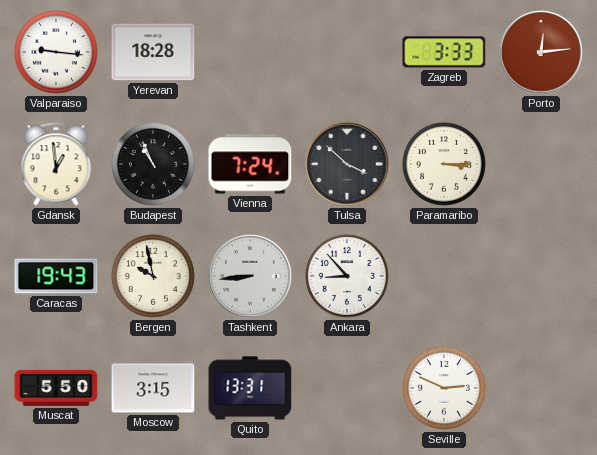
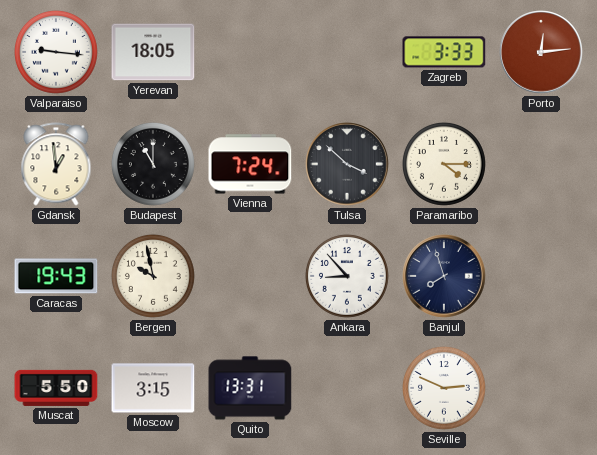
Yerevan: 18:28 -> 18:05 (153, 52)
Budapest: 10:56 -> 11:00 (153, 164)
Paramaribo: 3:15 -> 4:15 (444, 164)
Tashkent: 8:44 -> none (250, 276)
Banjul: none -> 7:57 (444, 276)
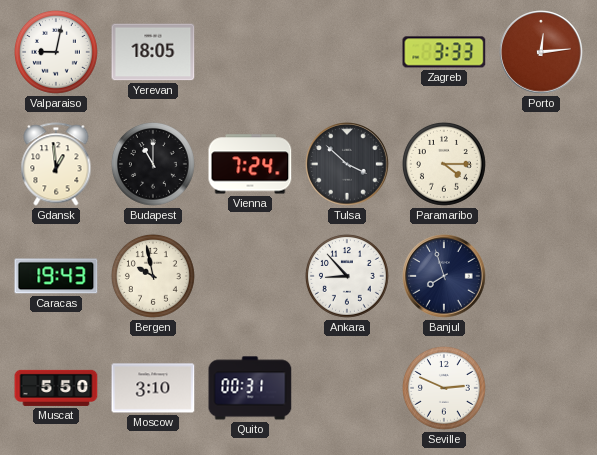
Valparaiso: 9:16 -> 9:02 (56, 52)
Moscow: 3:15 -> 3:10 (153, 388)
Quito: 13:31 -> 00:31 (250, 388)
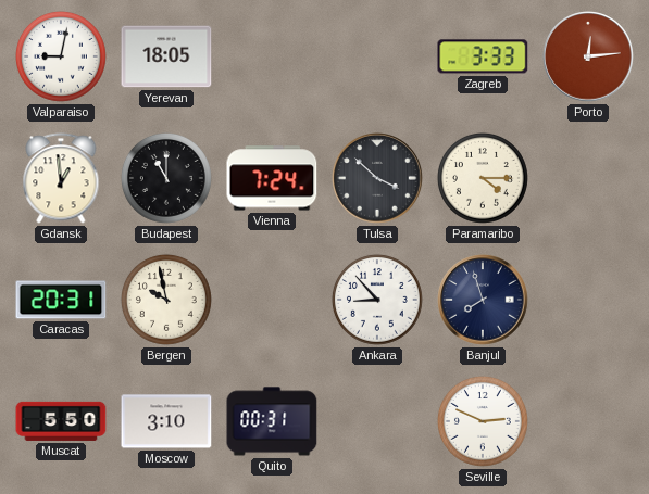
Caracas: 19:43 -> 20:31 (61, 300)
